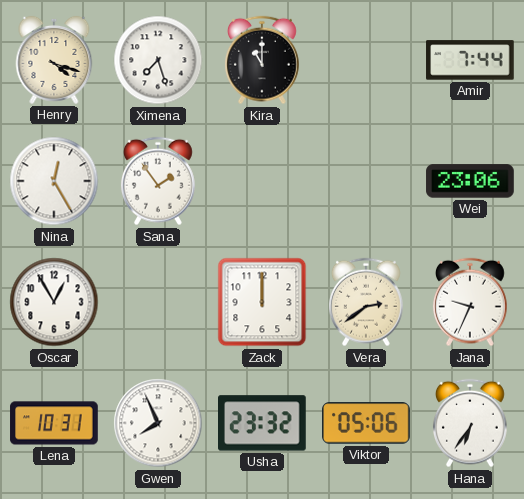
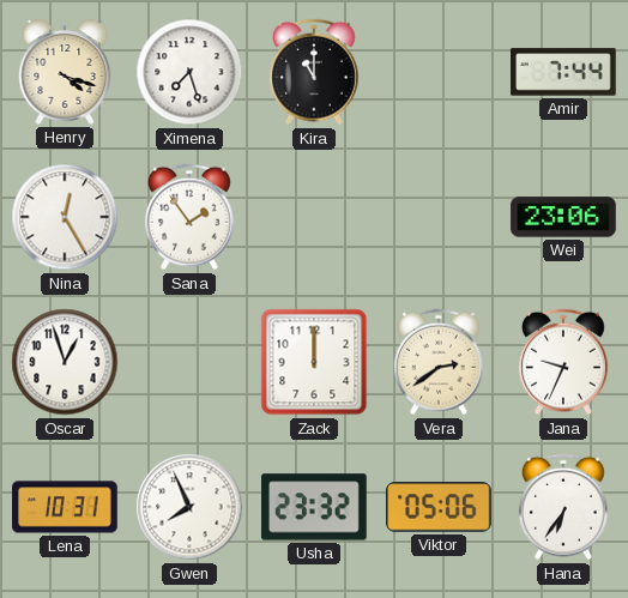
Oscar: 12:55 -> 12:57 (65, 362)
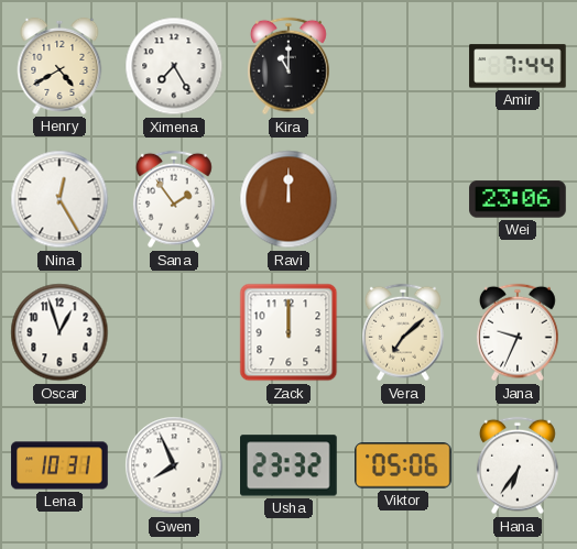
Henry: 4:18 -> 4:40 (59, 66)
Ximena: 7:27 -> 7:25 (174, 66)
Ravi: none -> 12:00 (288, 199)
Vera: 2:39 -> 7:08 (403, 332)
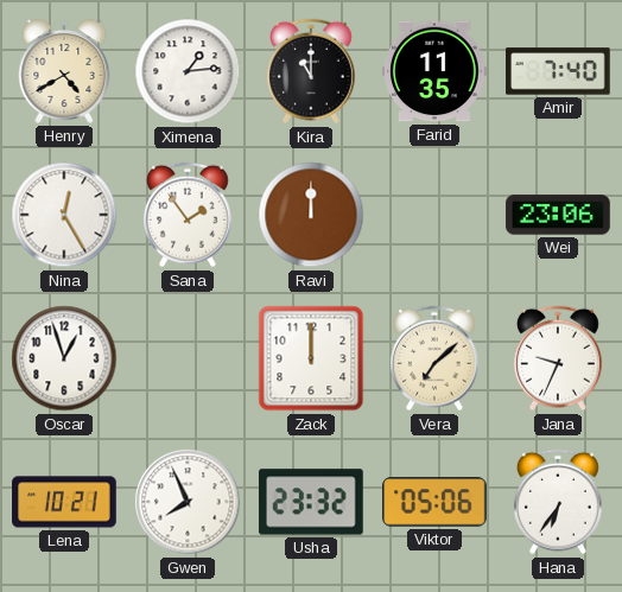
Ximena: 7:25 -> 1:14 (188, 71)
Farid: none -> 11:35 (434, 71)
Amir: 7:44 -> 7:40 (558, 71)
Lena: 10:31 -> 10:21 (64, 502)
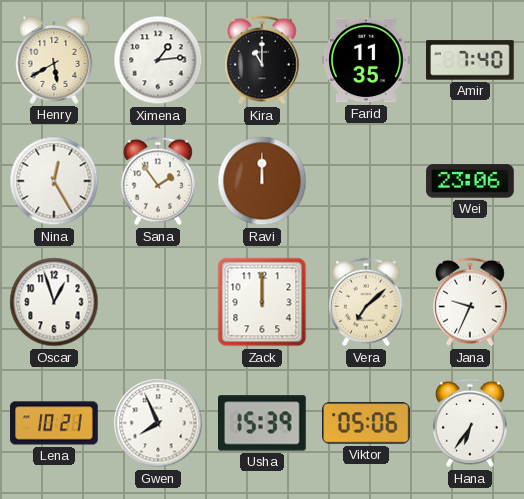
Henry: 4:40 -> 5:40 (54, 60)
Usha: 23:32 -> 15:39 (263, 423)
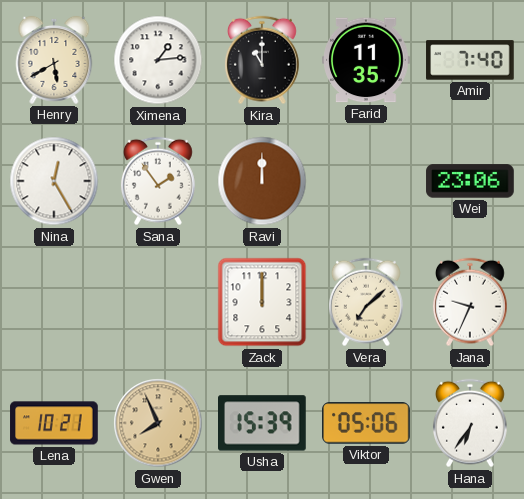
Oscar: 12:57 -> none (54, 302)
Gwen dial: white -> champagne (158, 423)
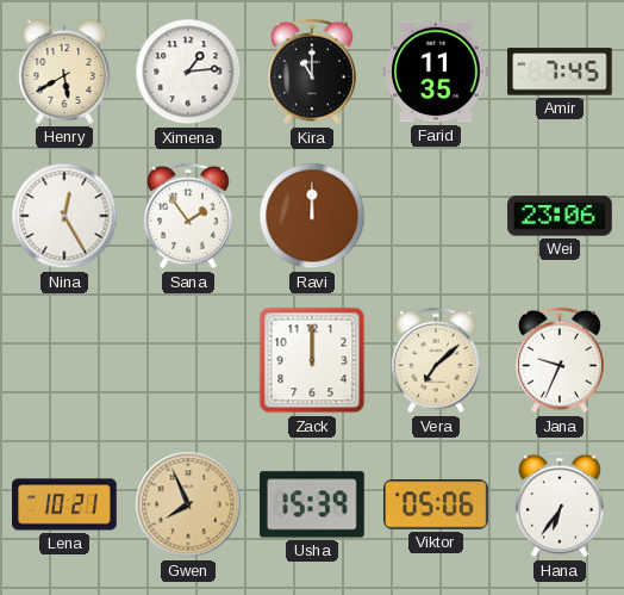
Amir: 7:40 -> 7:45 (560, 72)
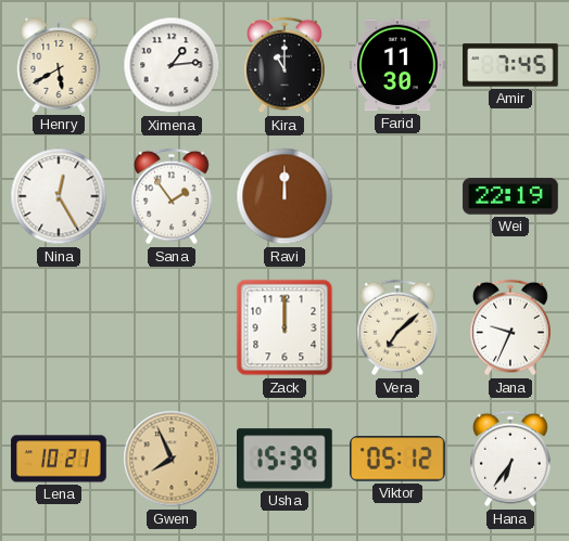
Farid: 11:35 -> 11:30 (397, 65)
Wei: 23:06 -> 22:19 (510, 196)
Viktor: 05:06 -> 05:12 (399, 459)
